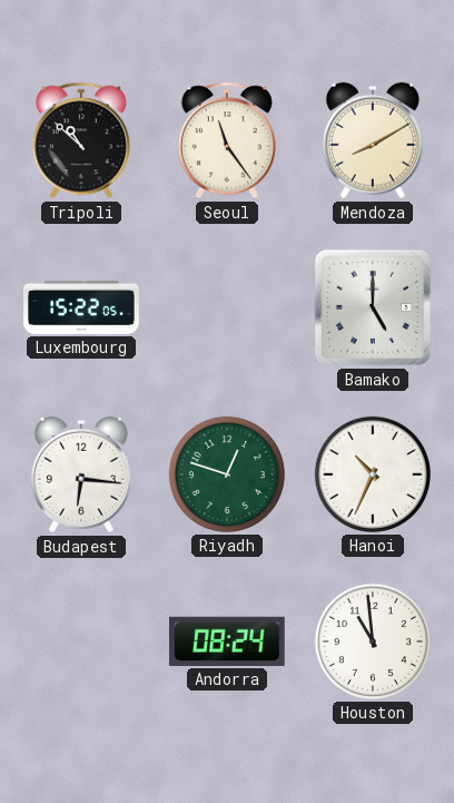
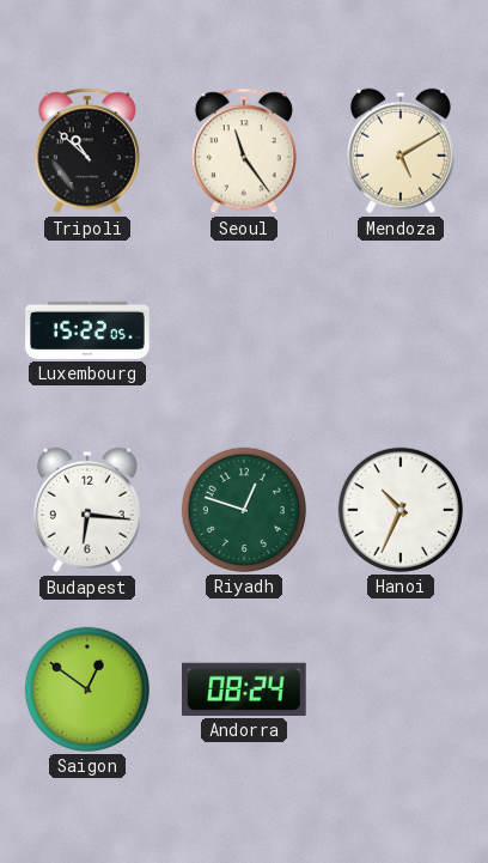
Mendoza: 8:10 -> 5:10 (401, 151)
Bamako: 5:00 -> none (373, 307)
Saigon: none -> 12:51 (87, 689)
Houston: 10:59 -> none (373, 642)
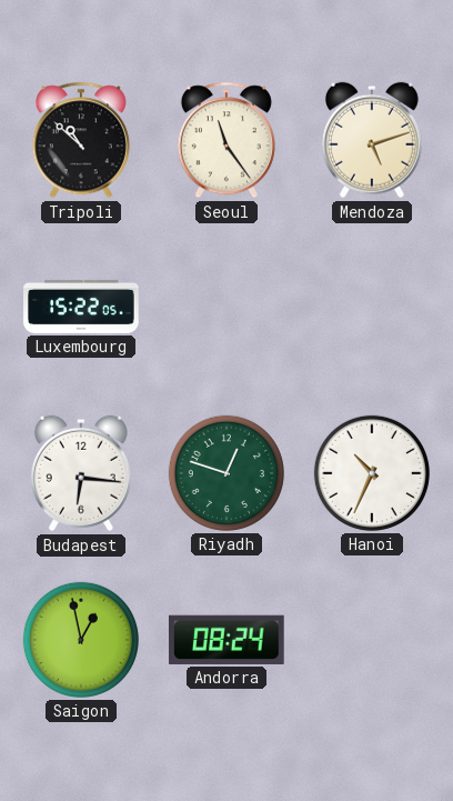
Mendoza: 5:10 -> 5:12 (372, 140)
Saigon: 12:51 -> 12:58 (81, 640)
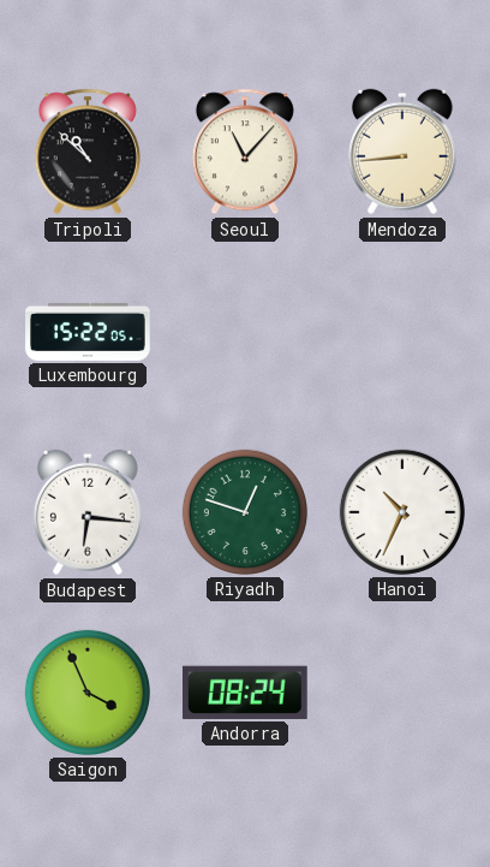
Seoul: 11:24 -> 11:07 (245, 152)
Mendoza: 5:12 -> 8:44 (402, 152)
Saigon: 12:58 -> 3:56 (88, 693)
